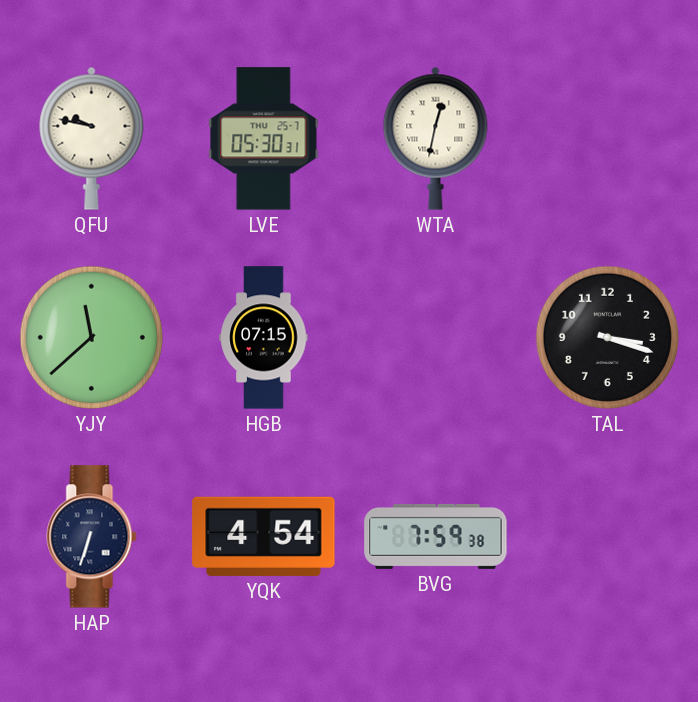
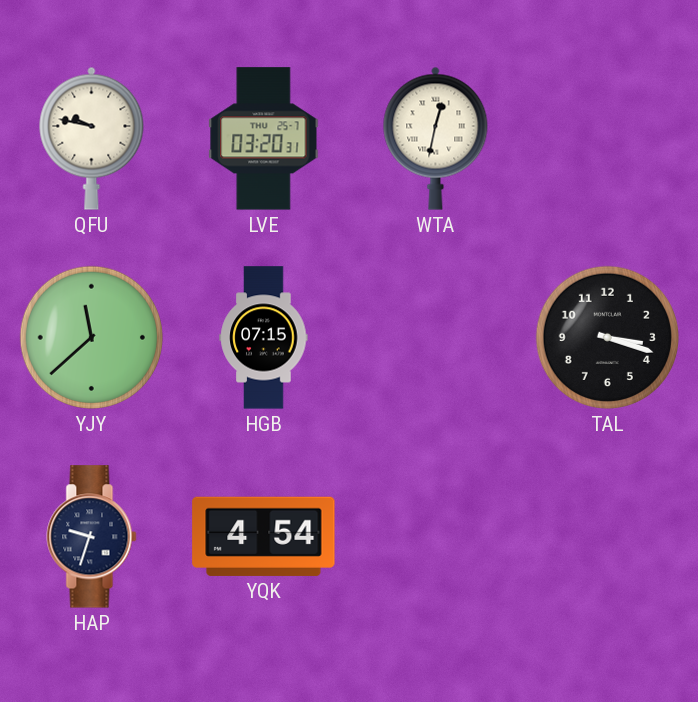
LVE: 05:30 -> 03:20 (264, 139)
HAP: 6:33 -> 9:33 (92, 537)
BVG: 7:59 -> none (436, 536)
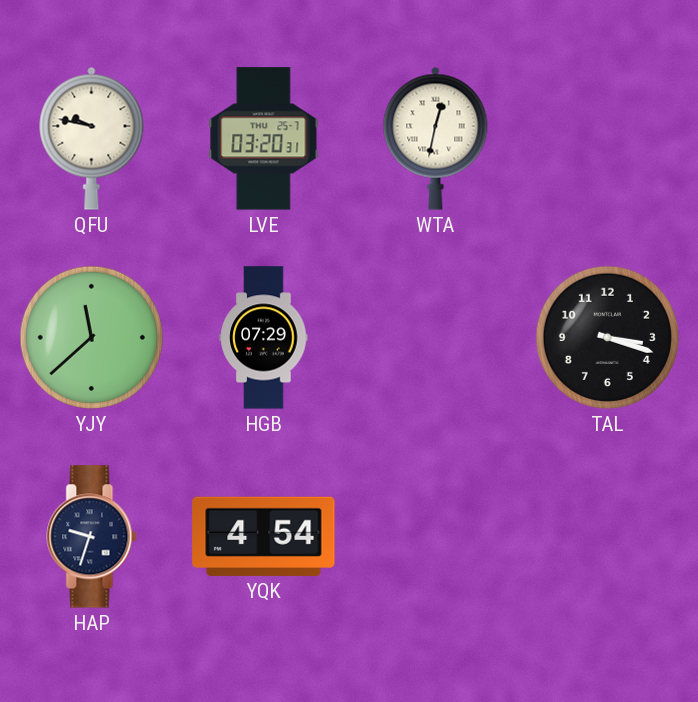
HGB: 07:15 -> 07:29 (264, 338)
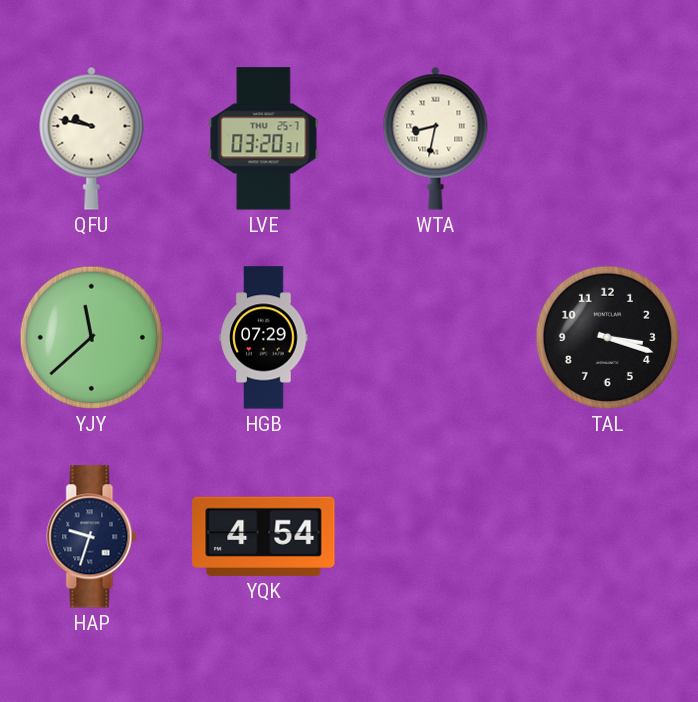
WTA: 12:32 -> 8:32 (436, 138)
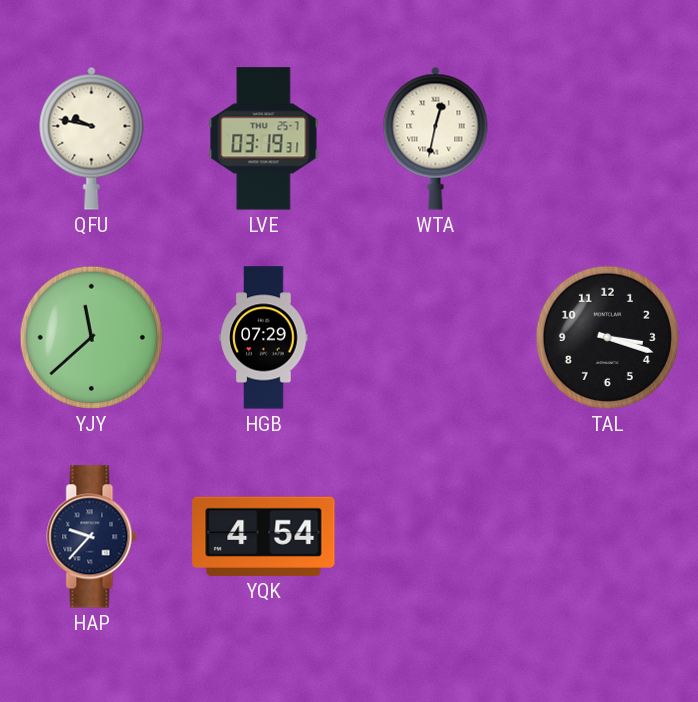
LVE: 03:20 -> 03:19 (264, 139)
WTA: 8:32 -> 12:32 (436, 138)
HAP: 9:33 -> 9:37 (92, 537)
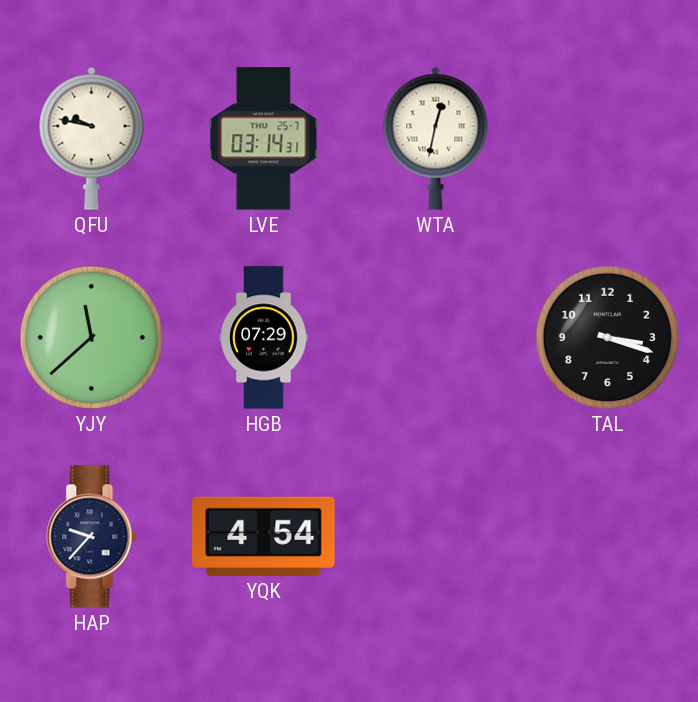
LVE: 03:19 -> 03:14 (264, 139)
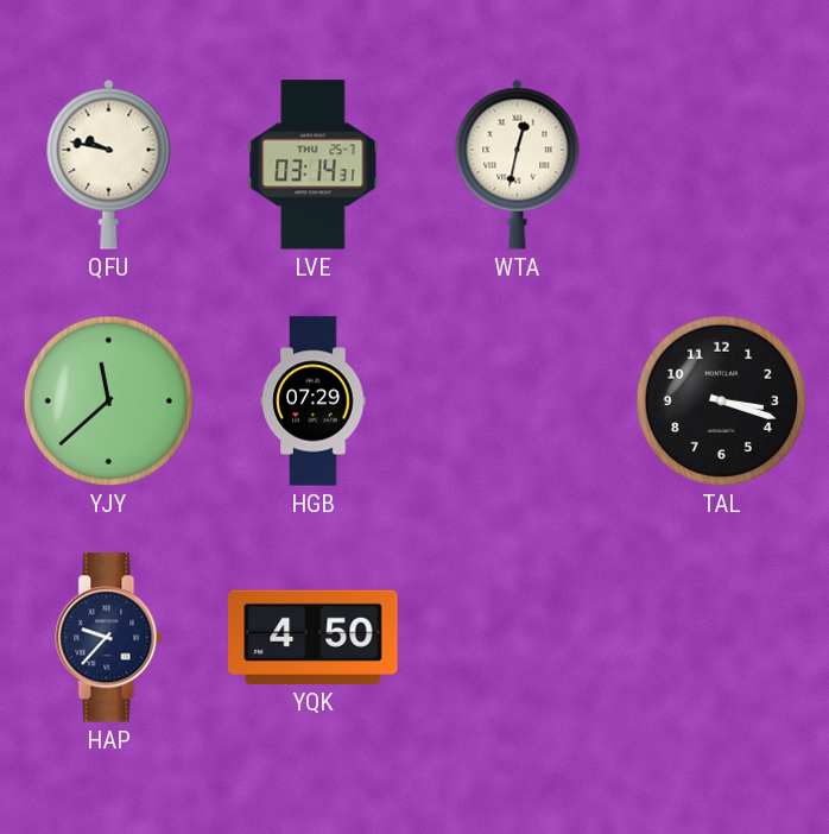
YQK: 4:54 -> 4:50 (314, 637)
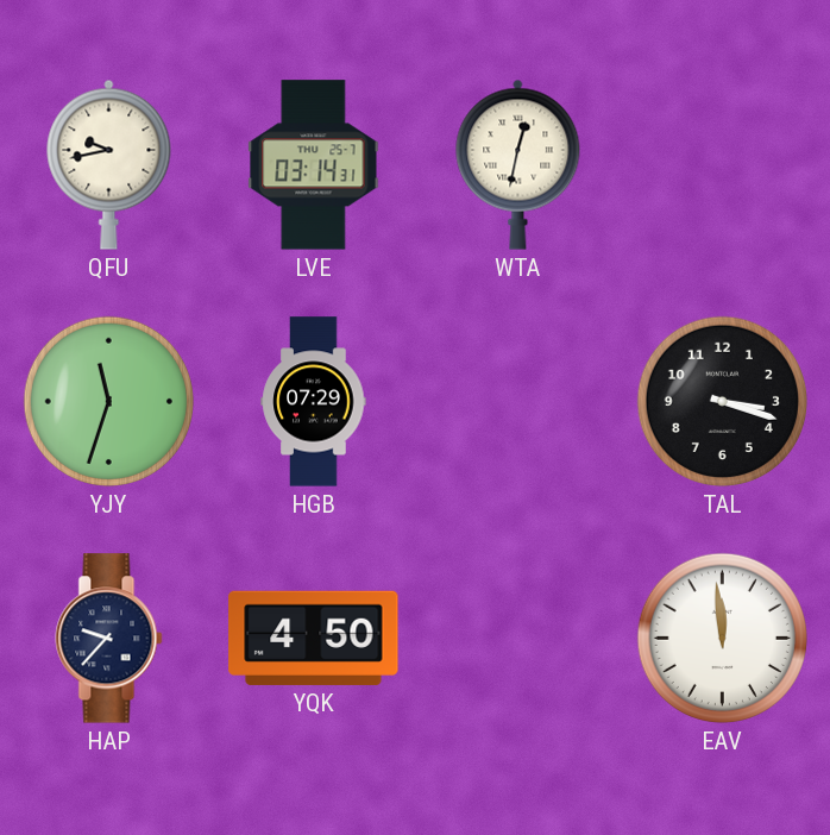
QFU: 9:47 -> 9:43 (109, 164)
YJY: 11:38 -> 11:33 (108, 401)
EAV: none -> 11:59 (722, 638)
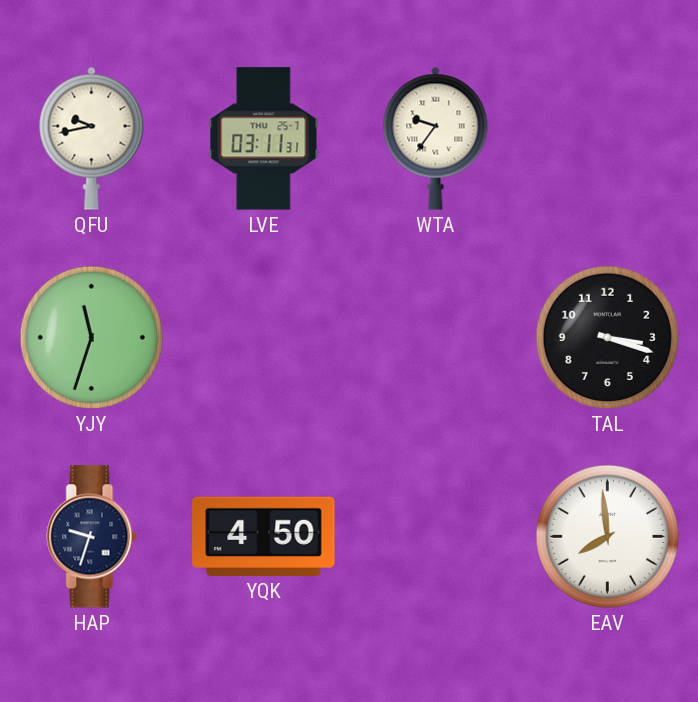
LVE: 03:14 -> 03:11 (264, 139)
WTA: 12:32 -> 9:36 (436, 138)
HGB: 07:29 -> none (314, 402)
HAP: 9:37 -> 9:33 (92, 537)
EAV: 11:59 -> 7:59 (607, 536)
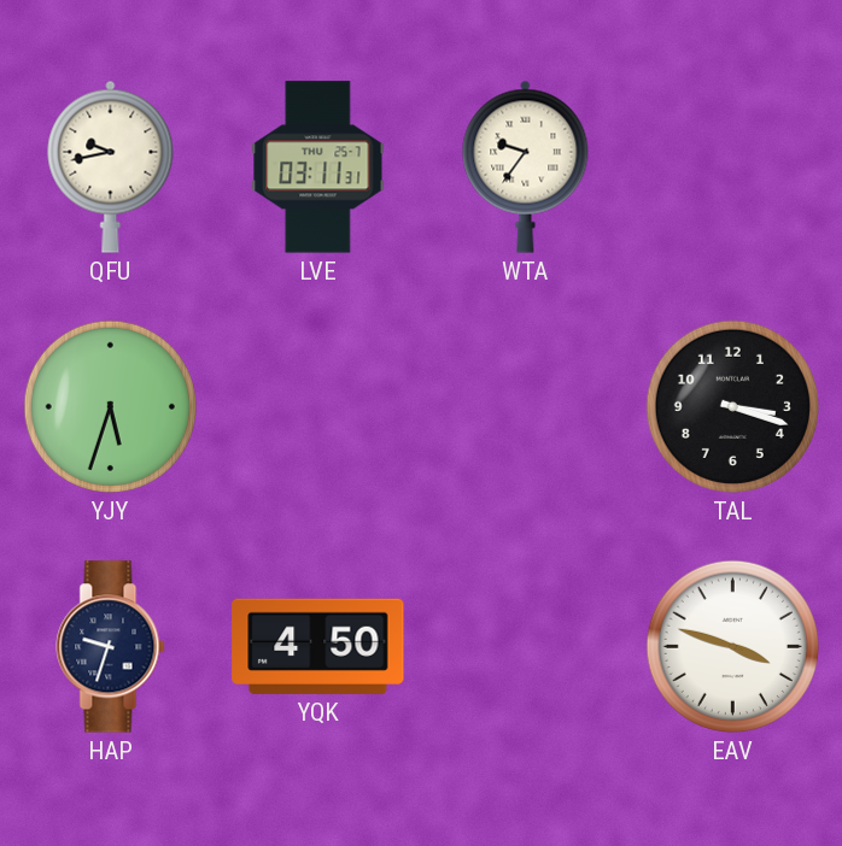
YJY: 11:33 -> 5:33 (110, 406)
EAV: 7:59 -> 3:48 (732, 646)
